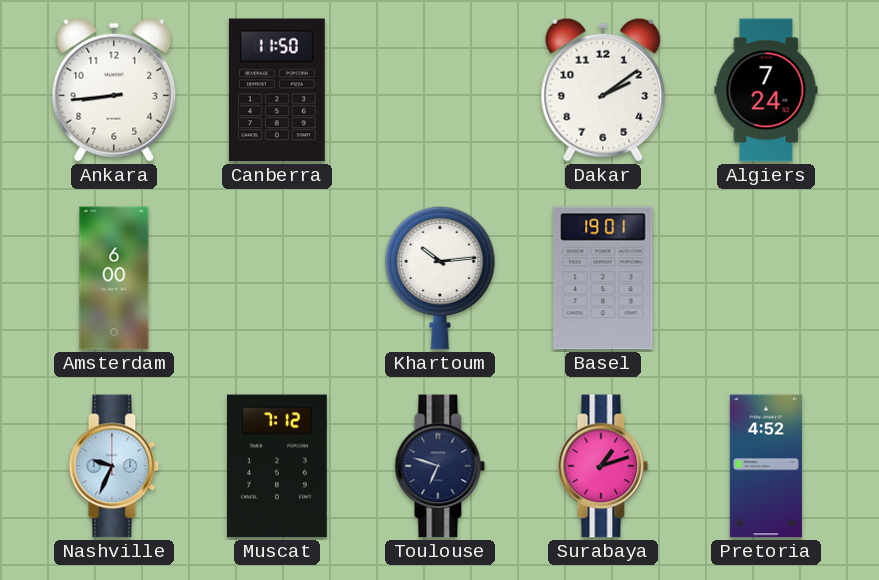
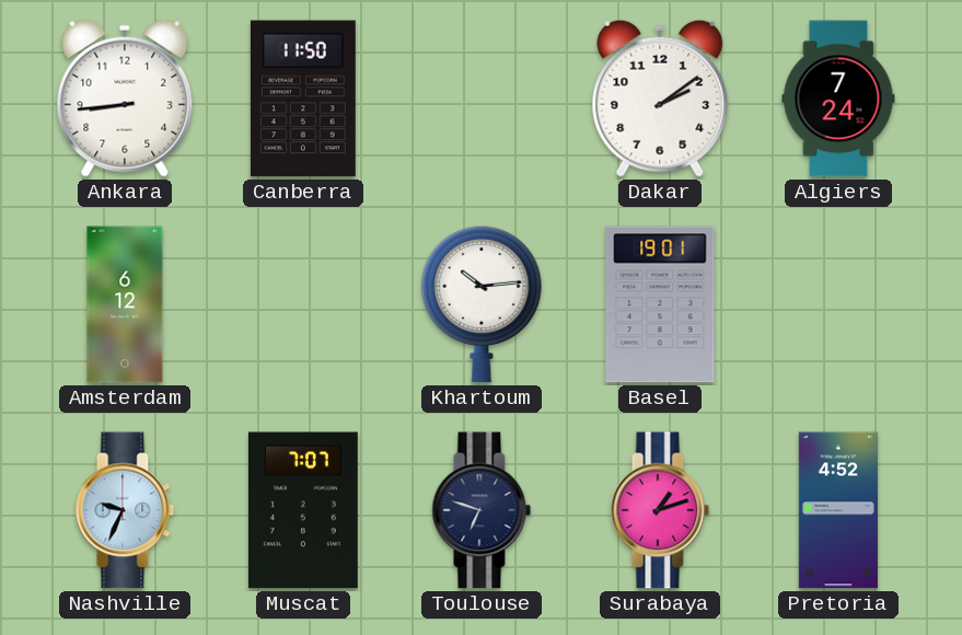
Amsterdam: 6:00 -> 6:12 (125, 304)
Muscat: 7:12 -> 7:07 (303, 510)
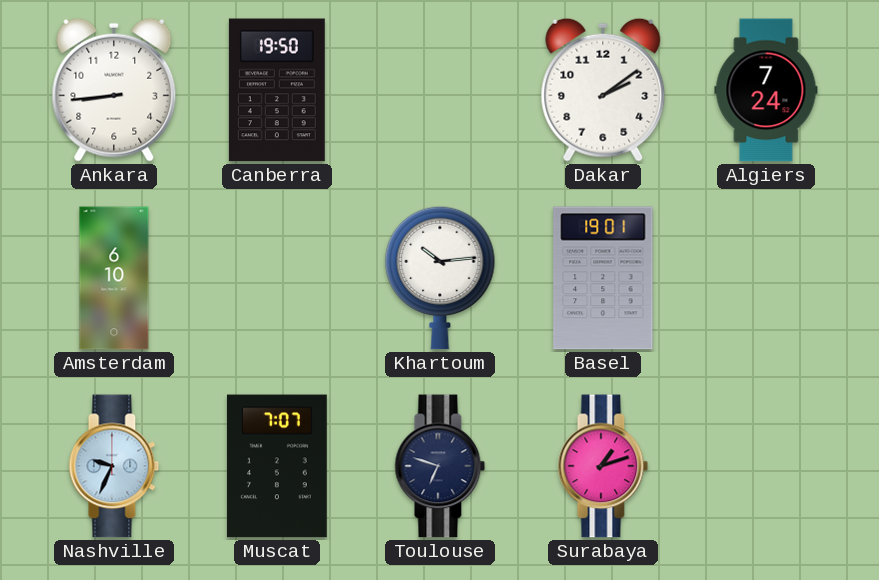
Canberra: 11:50 -> 19:50 (277, 90)
Amsterdam: 6:12 -> 6:10 (114, 278)
Pretoria: 4:52 -> none (838, 510)
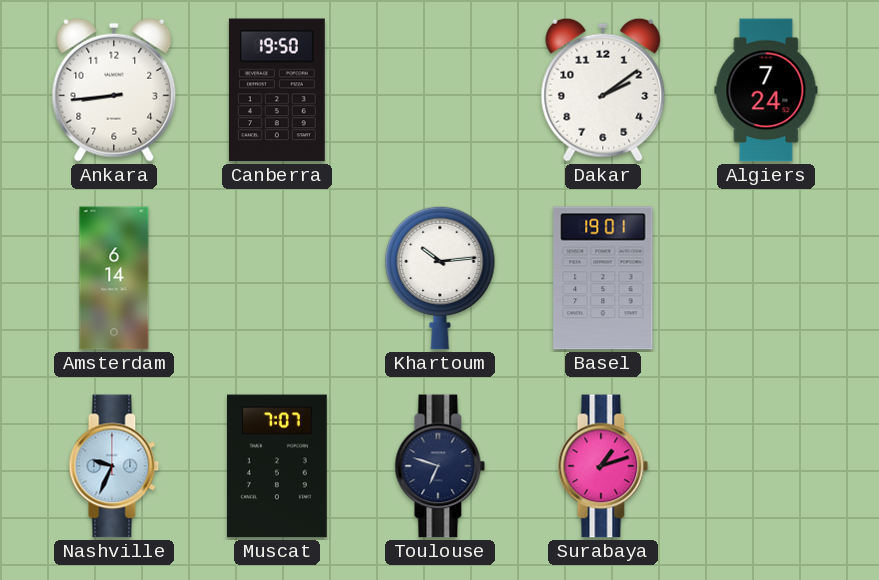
Amsterdam: 6:10 -> 6:14 (114, 278)
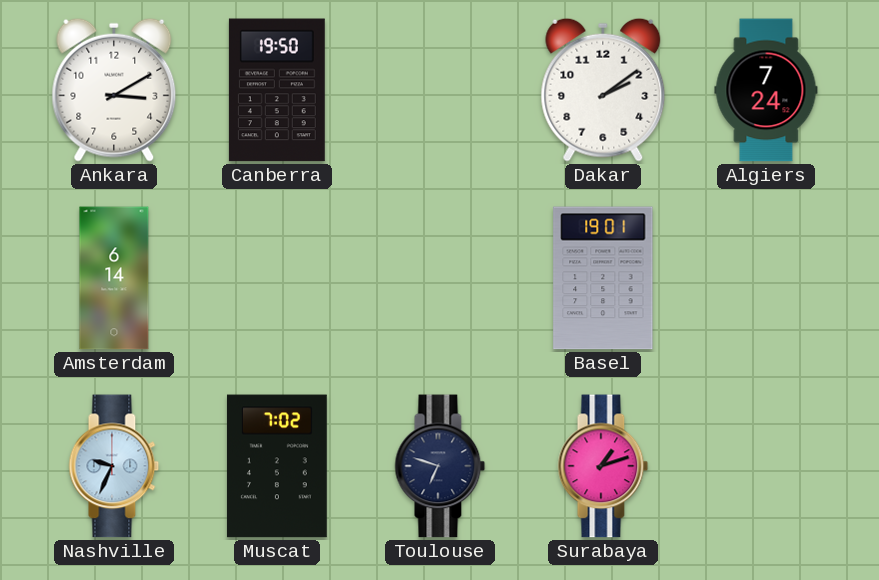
Ankara: 8:44 -> 3:10 (114, 90)
Khartoum: 10:14 -> none (440, 278)
Muscat: 7:07 -> 7:02 (277, 466)
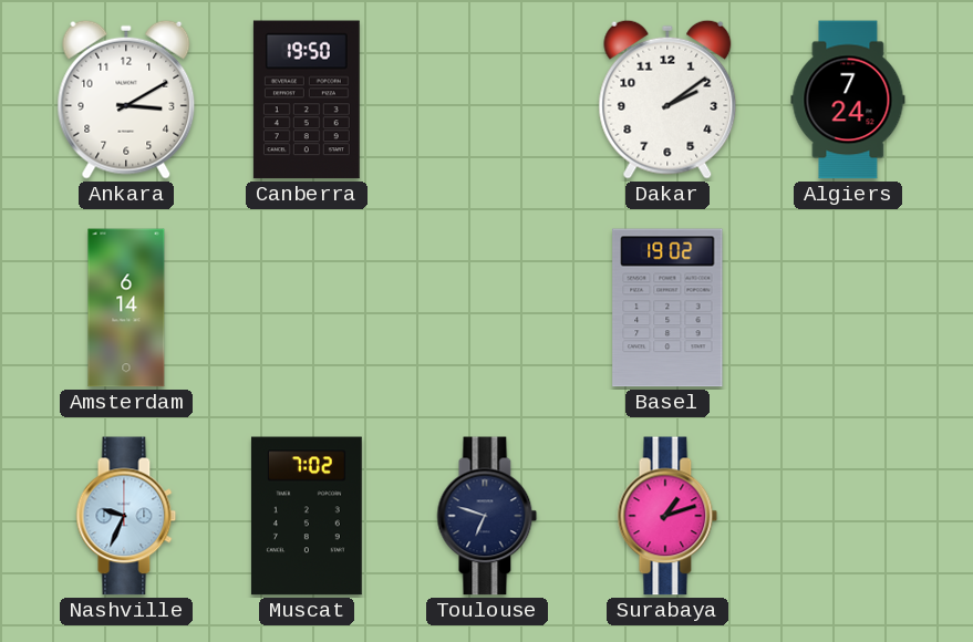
Basel: 19:01 -> 19:02 (667, 308)
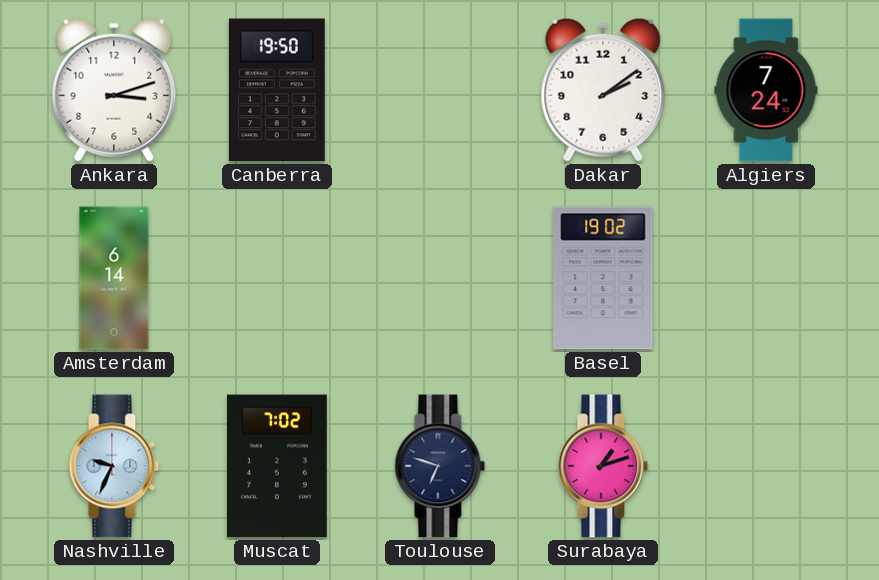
Ankara: 3:10 -> 3:12 (114, 90)
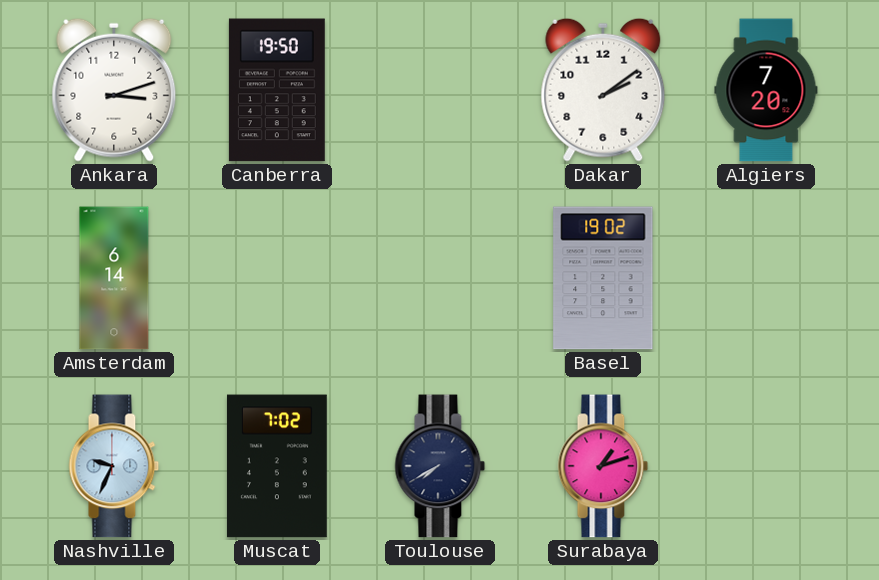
Algiers: 7:24 -> 7:20 (766, 90)
Toulouse: 6:48 -> 7:40 (440, 466)
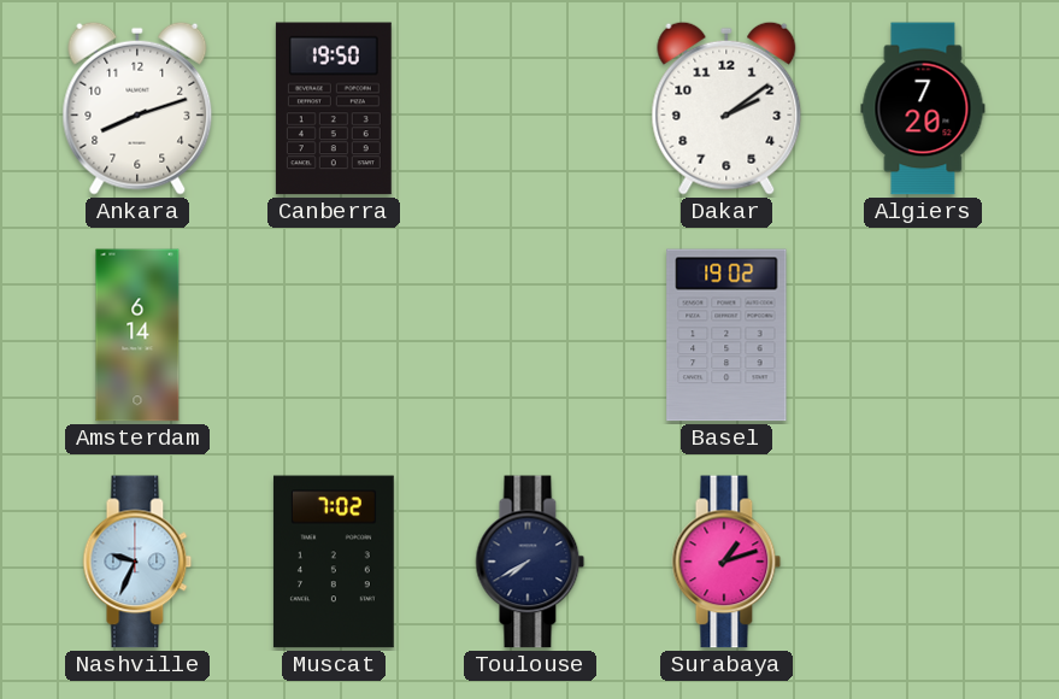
Ankara: 3:12 -> 8:12 (137, 108)
